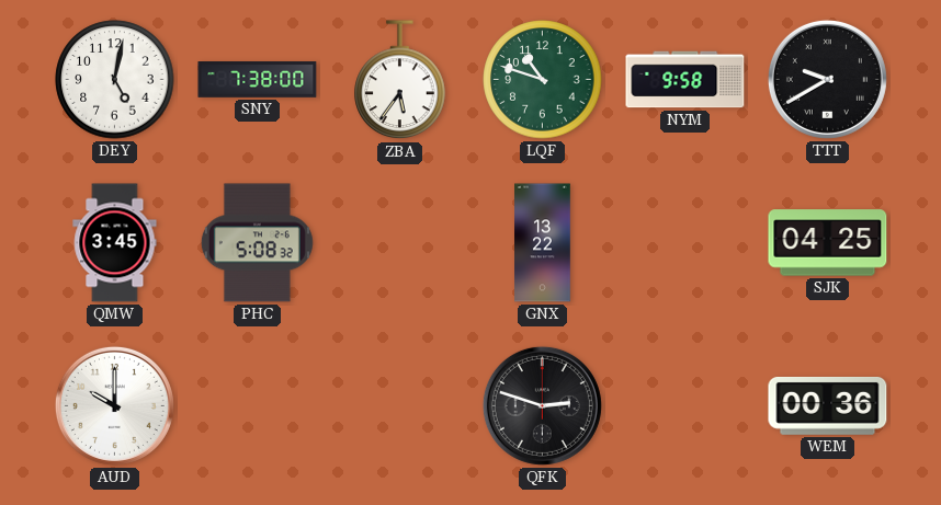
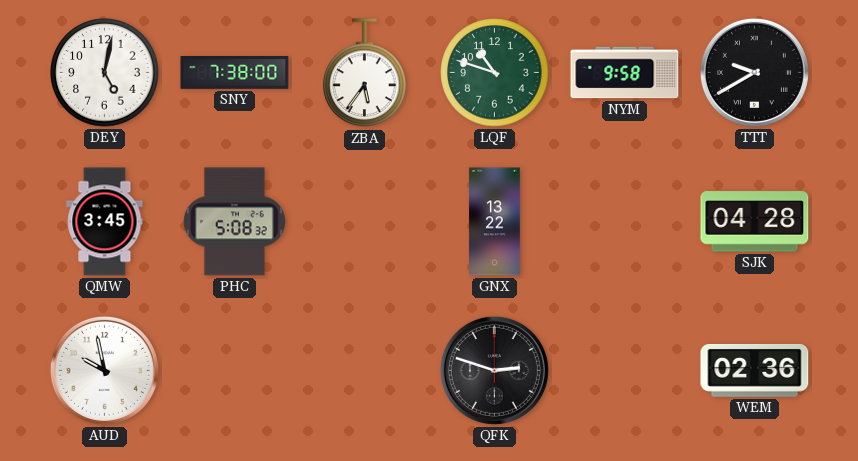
SJK: 04:25 -> 04:28 (755, 222)
AUD: 10:00 -> 9:58 (104, 370)
WEM: 00:36 -> 02:36 (755, 370)
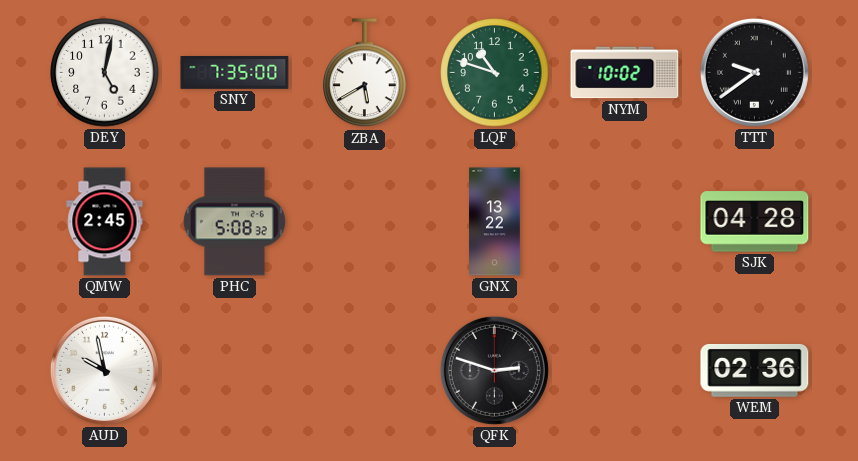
SNY: 7:38 -> 7:35 (235, 73)
ZBA: 5:36 -> 5:40 (365, 73)
NYM: 9:58 -> 10:02 (625, 73)
TTT: 9:40 -> 9:39 (754, 72)
QMW: 3:45 -> 2:45 (105, 222)
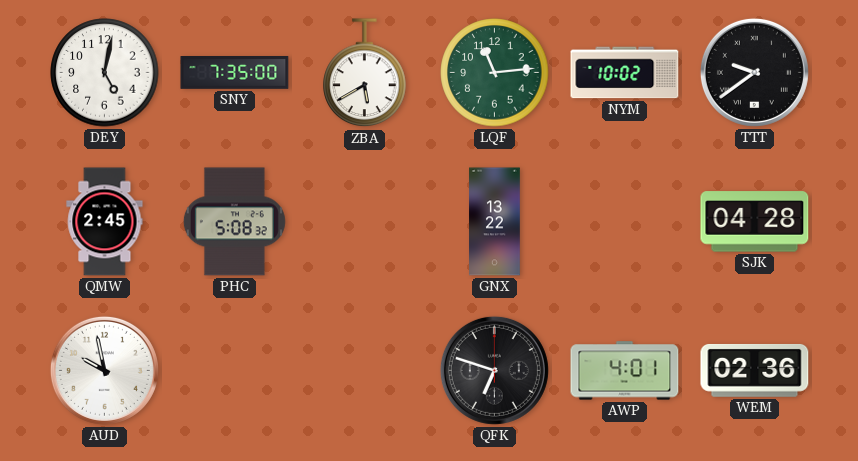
LQF: 10:48 -> 11:14 (495, 73)
QFK: 2:48 -> 6:48 (494, 370)
AWP: none -> 4:01 (625, 371)
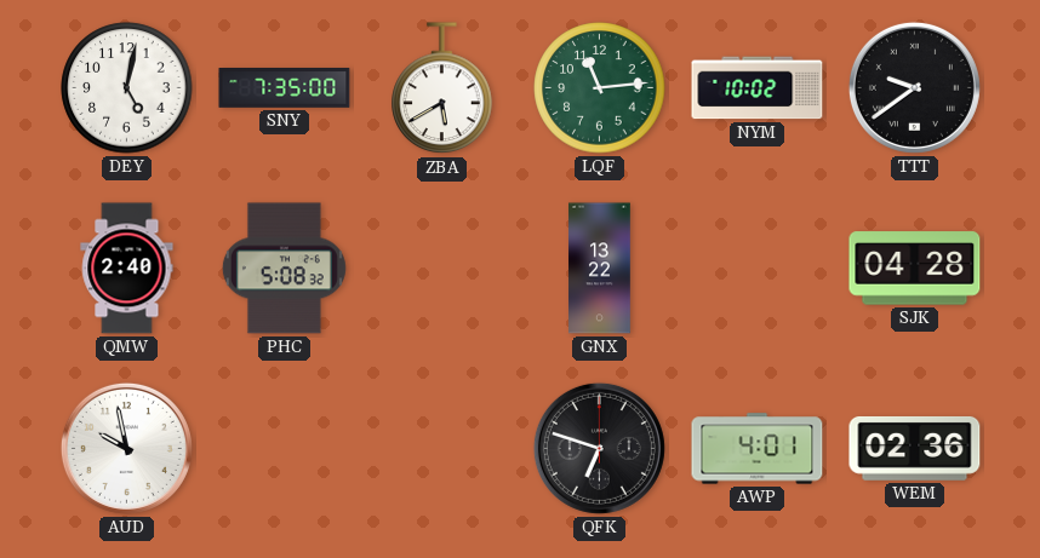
QMW: 2:45 -> 2:40 (127, 269)
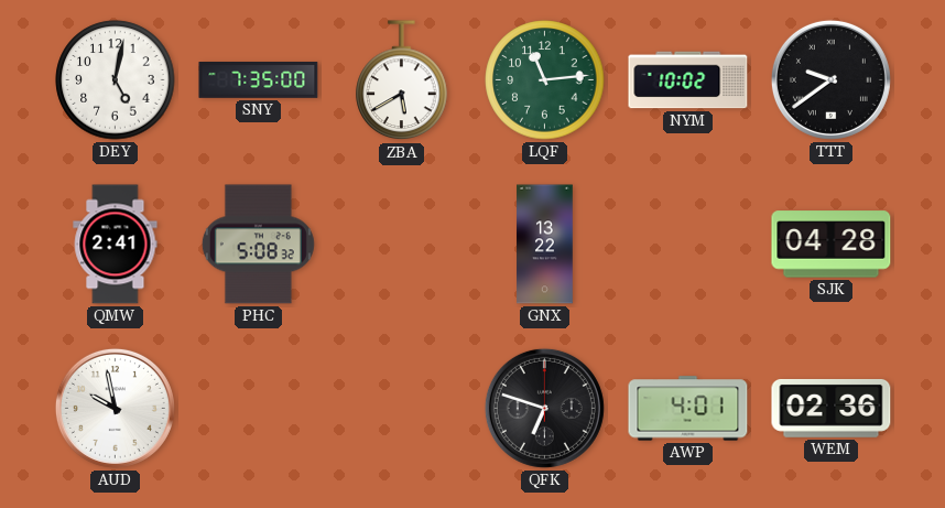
QMW: 2:40 -> 2:41 (116, 245)
